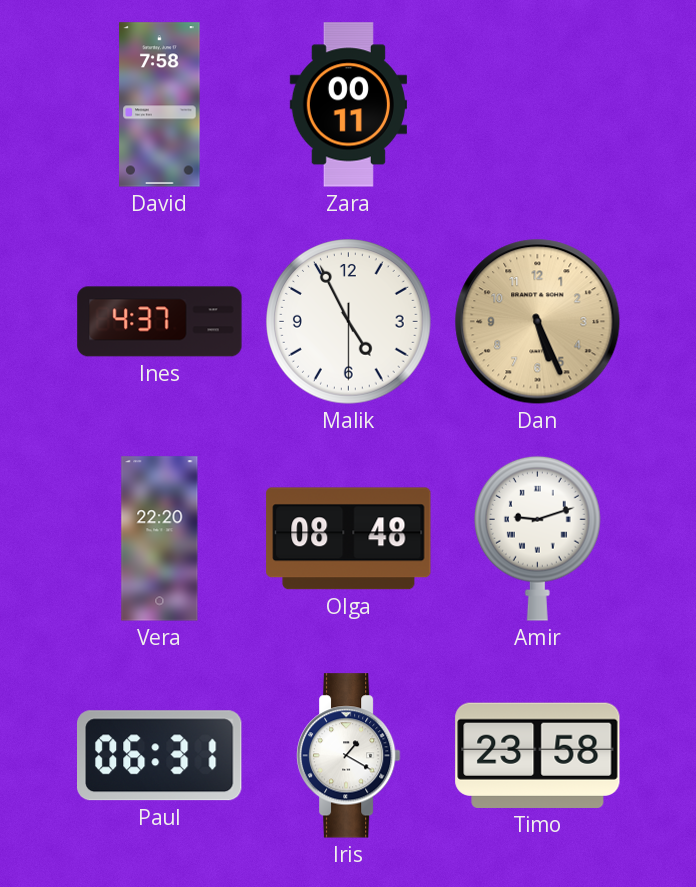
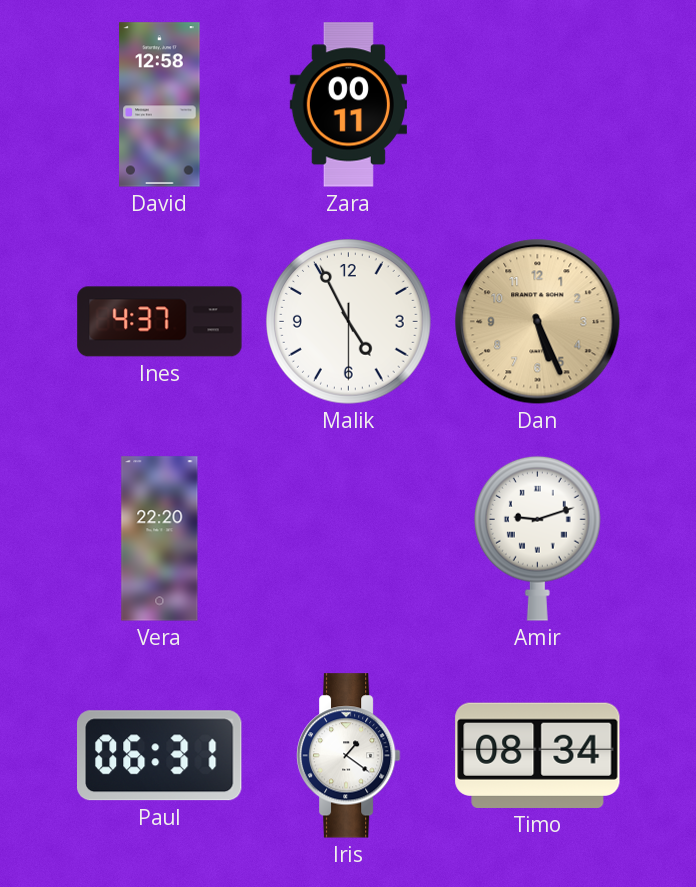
David: 7:58 -> 12:58 (160, 105)
Olga: 08:48 -> none (349, 539)
Iris: 1:20 -> 1:21 (348, 756)
Timo: 23:58 -> 08:34 (538, 755)
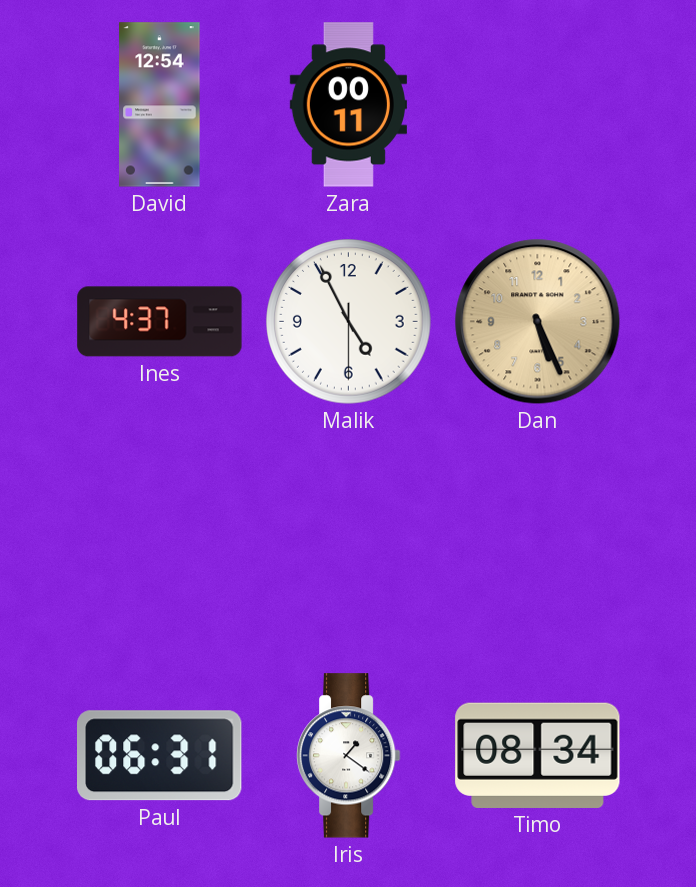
David: 12:58 -> 12:54 (160, 105)
Vera: 22:20 -> none (160, 539)
Amir: 9:12 -> none (537, 538)
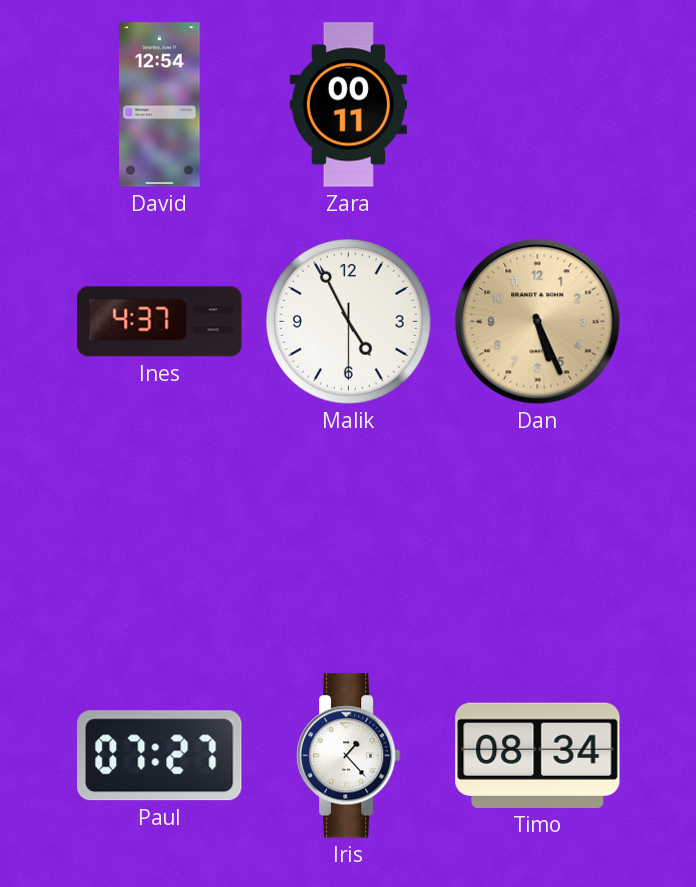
Paul: 06:31 -> 07:27 (160, 756)
Iris: 1:21 -> 1:23 (348, 756)
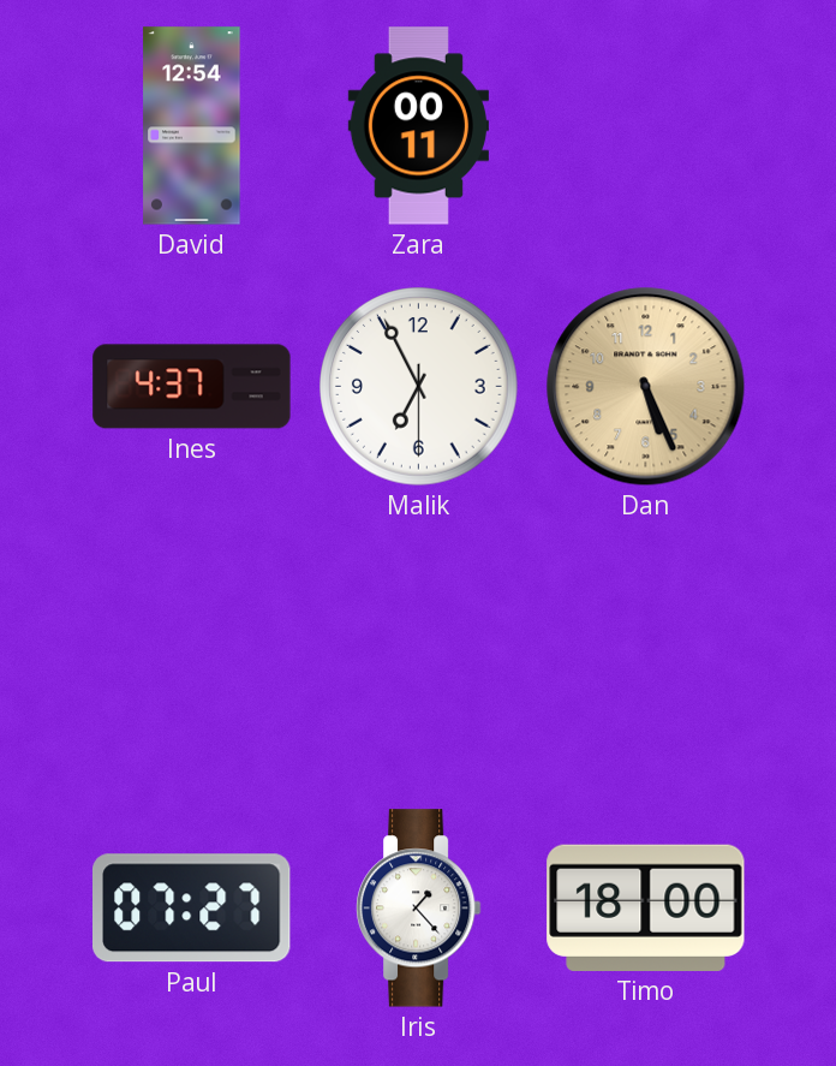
Malik: 4:55 -> 6:55 (419, 387)
Timo: 08:34 -> 18:00 (646, 907)
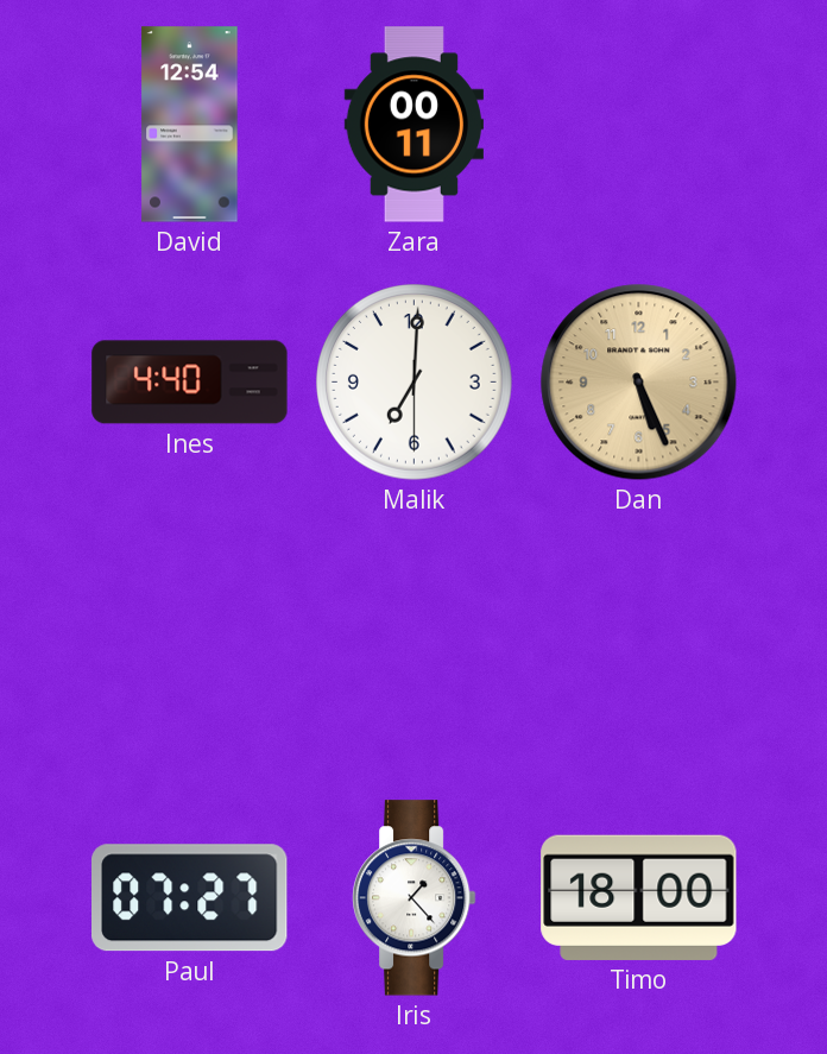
Ines: 4:37 -> 4:40 (190, 383)
Malik: 6:55 -> 7:00 (415, 383)
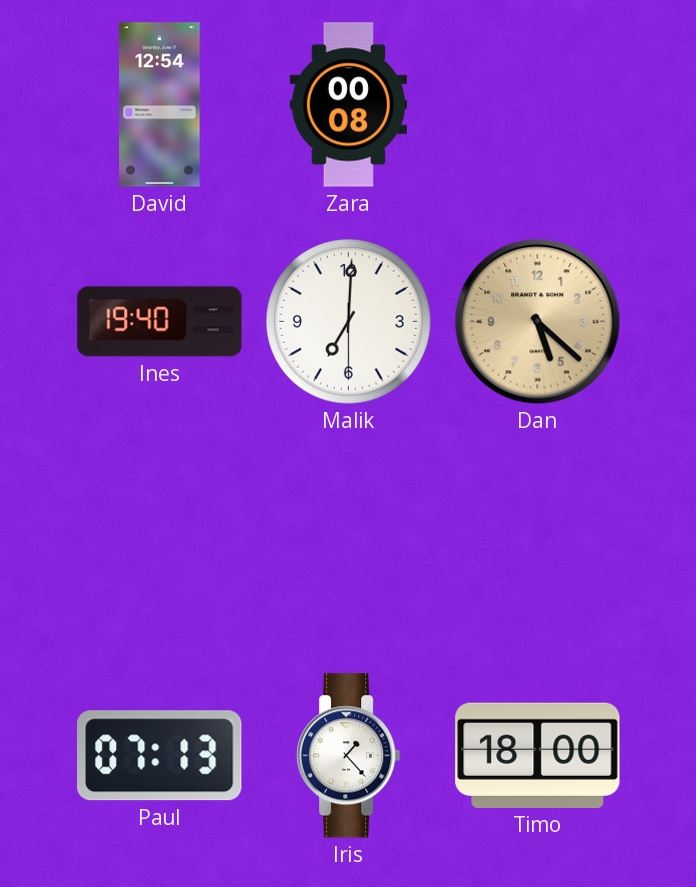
Zara: 00:11 -> 00:08 (348, 105)
Ines: 4:40 -> 19:40 (160, 322)
Dan: 5:26 -> 5:22 (538, 322)
Paul: 07:27 -> 07:13 (160, 756)
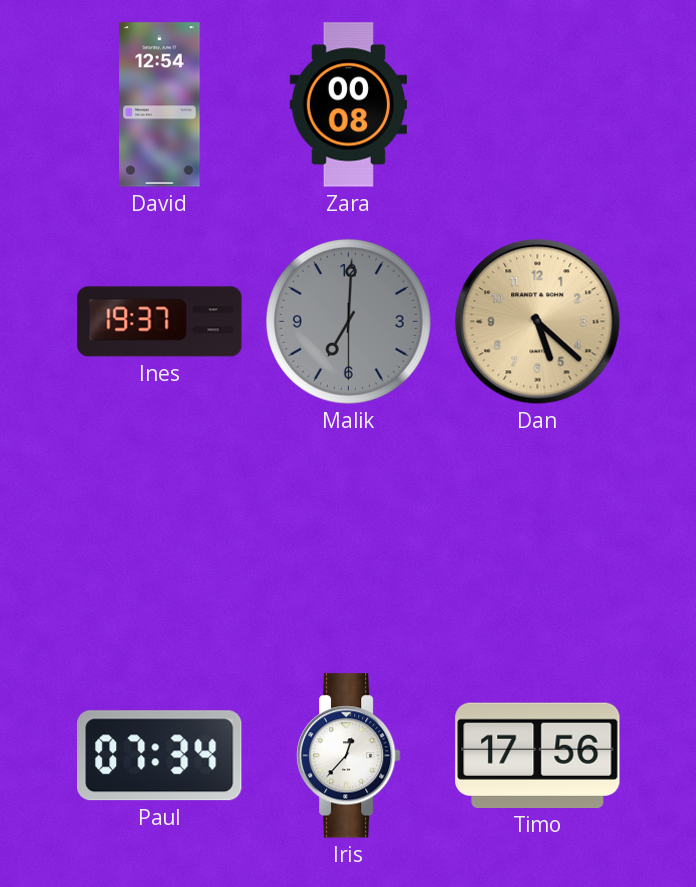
Ines: 19:40 -> 19:37 (160, 322)
Malik dial: white -> grey (349, 322)
Paul: 07:13 -> 07:34 (160, 756)
Iris: 1:23 -> 12:37 (348, 756)
Timo: 18:00 -> 17:56 (538, 755)
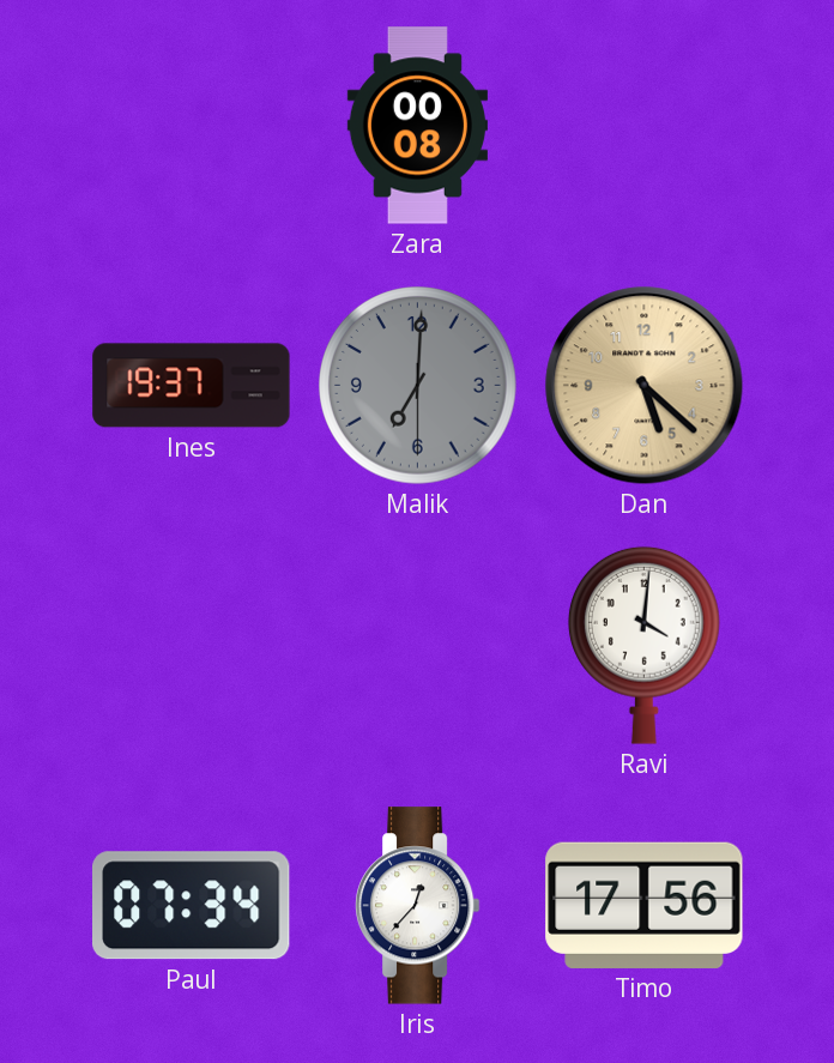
David: 12:54 -> none (160, 105)
Ravi: none -> 4:01 (643, 645)
